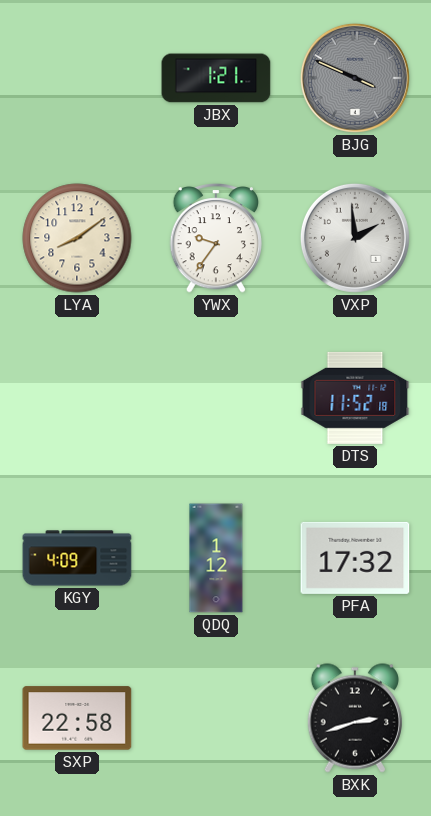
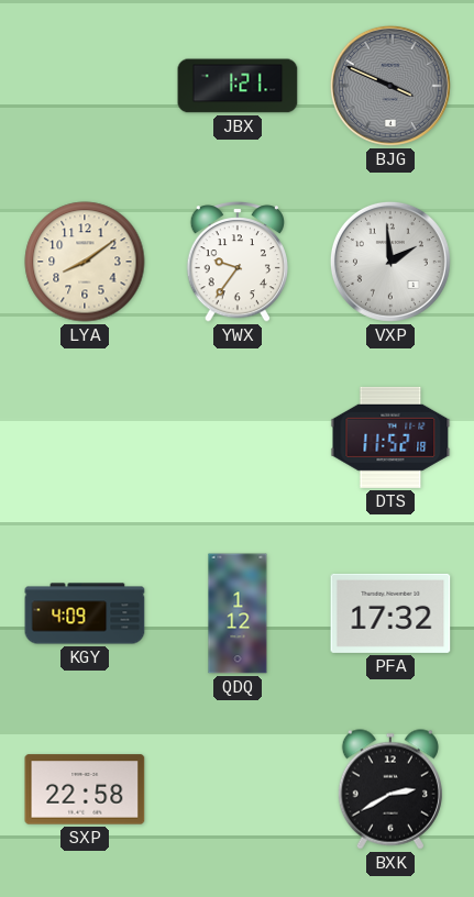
BXK: 2:42 -> 2:40 (390, 789)
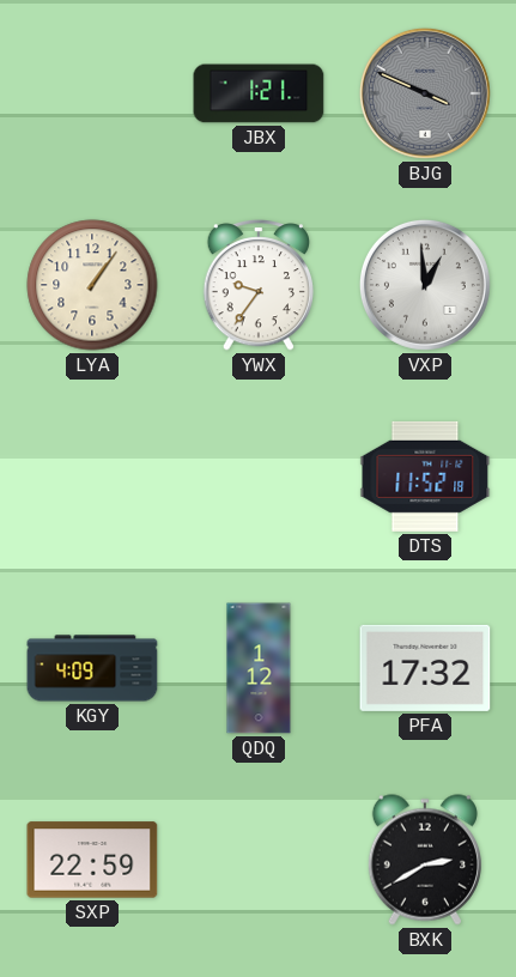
LYA: 8:09 -> 1:06 (92, 285)
VXP: 1:59 -> 12:59 (425, 285)
SXP: 22:58 -> 22:59 (92, 860)
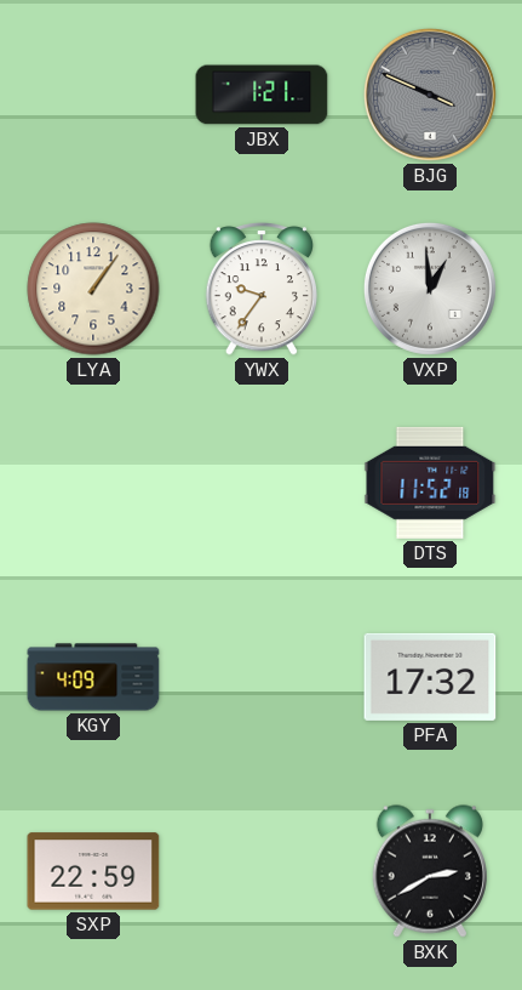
QDQ: 1:12 -> none (259, 668)
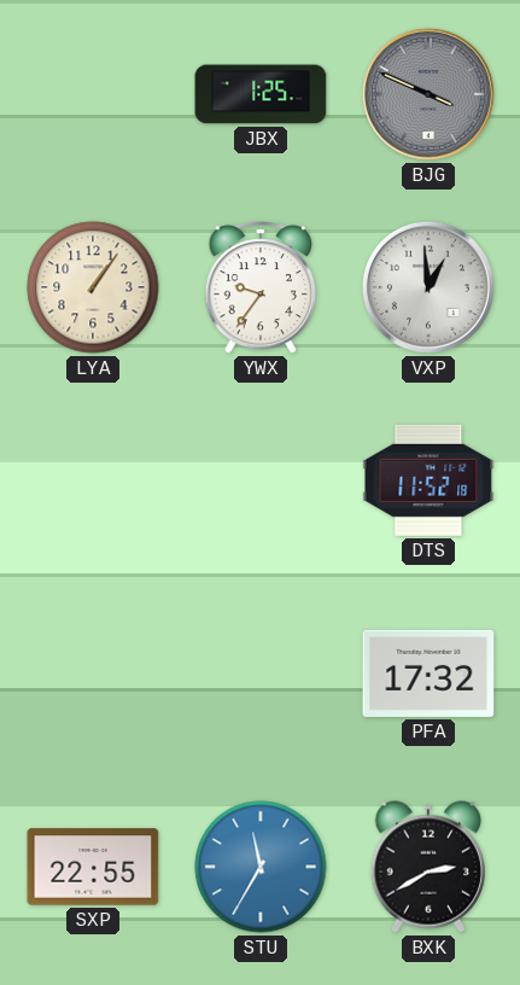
JBX: 1:21 -> 1:25 (261, 94)
KGY: 4:09 -> none (93, 677)
SXP: 22:59 -> 22:55 (93, 867)
STU: none -> 11:35 (261, 867)
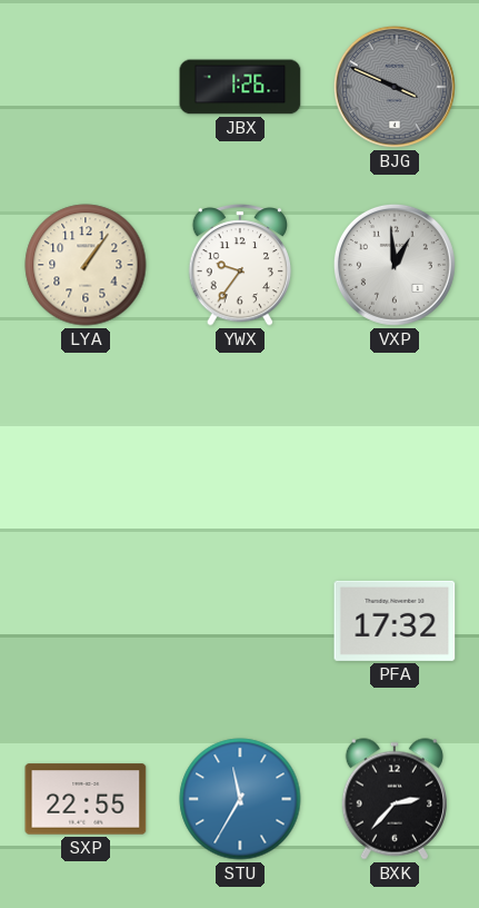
JBX: 1:25 -> 1:26 (240, 87)
DTS: 11:52 -> none (428, 480)
BXK: 2:40 -> 2:37 (395, 799)
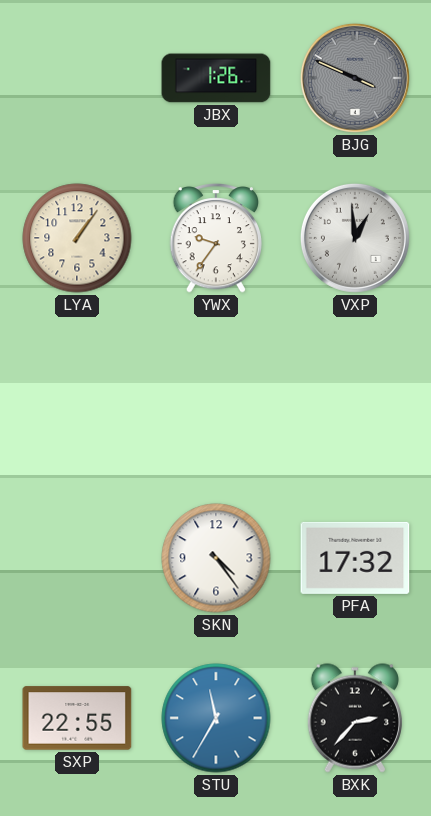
SKN: none -> 4:24 (216, 558)
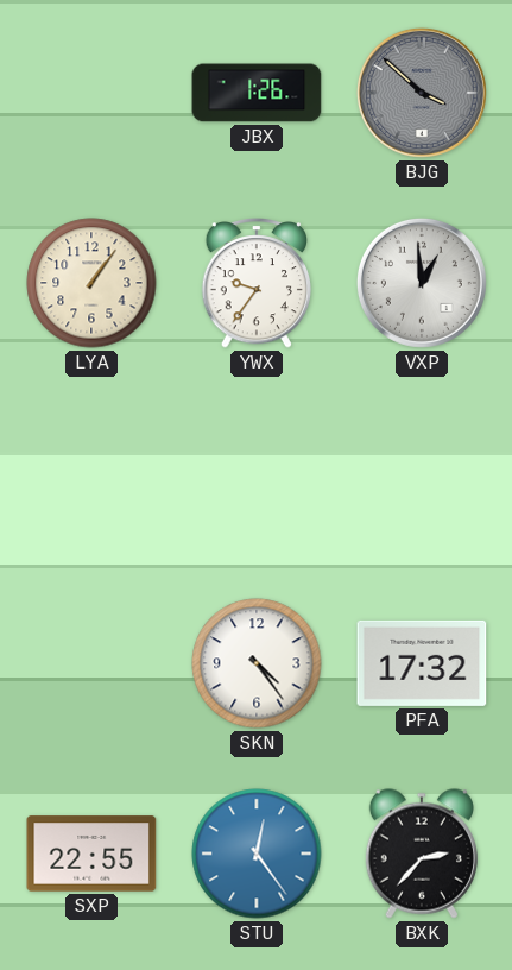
BJG: 3:49 -> 3:52 (422, 93)
STU: 11:35 -> 12:24 (257, 854)
